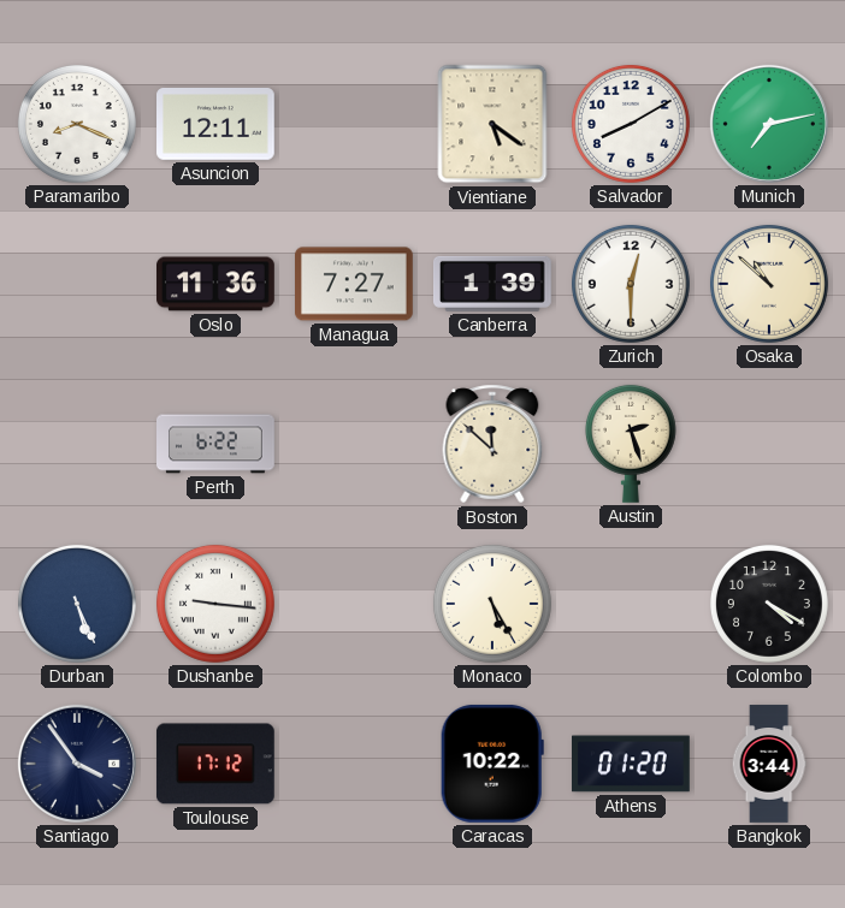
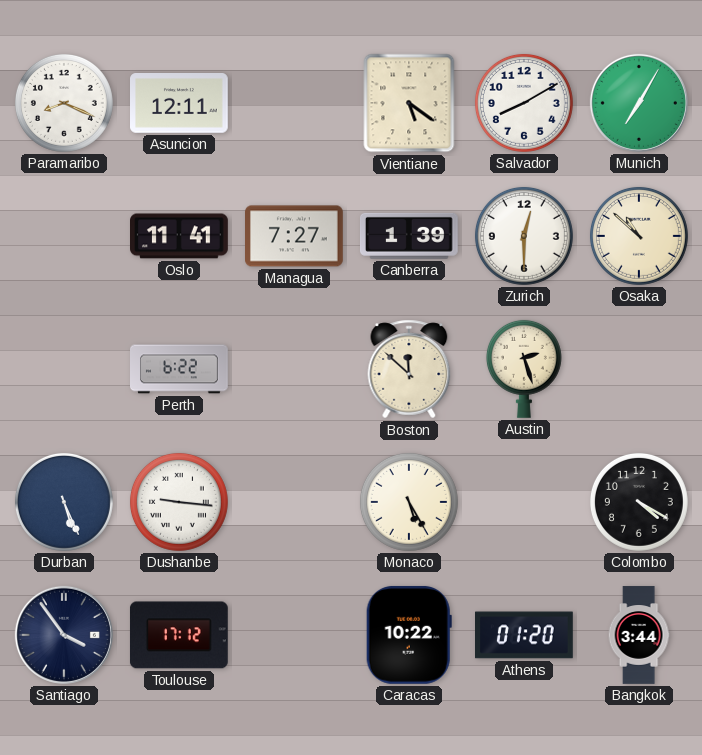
Munich: 7:13 -> 7:05 (639, 103)
Oslo: 11:36 -> 11:41 (180, 236)
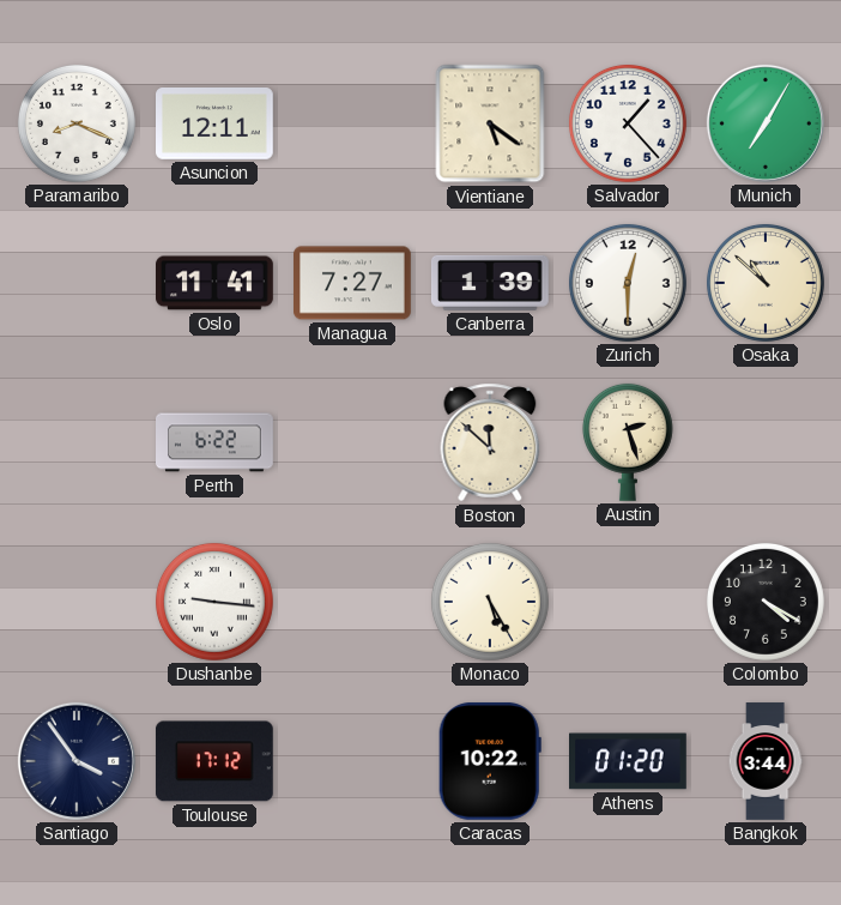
Salvador: 8:10 -> 1:23 (628, 123)
Durban: 5:26 -> none (64, 502)
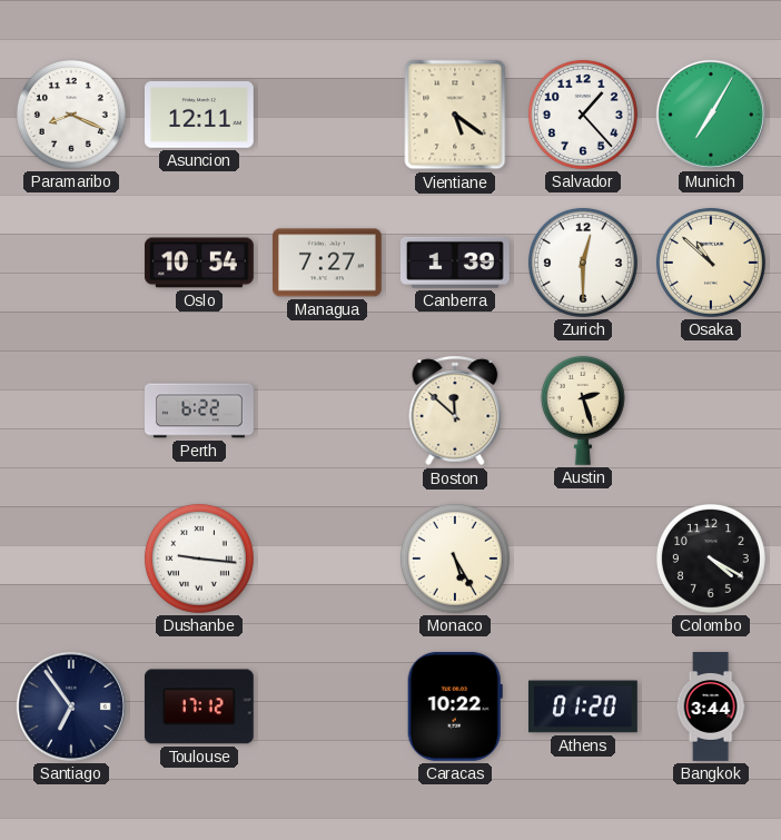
Oslo: 11:41 -> 10:54 (200, 263)
Santiago: 3:54 -> 6:54 (71, 706)
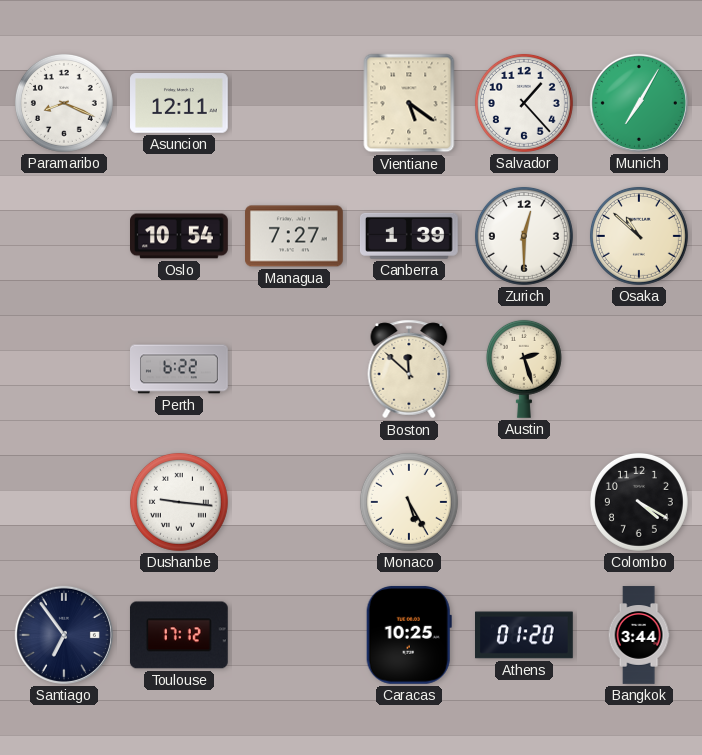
Caracas: 10:22 -> 10:25 (409, 635)
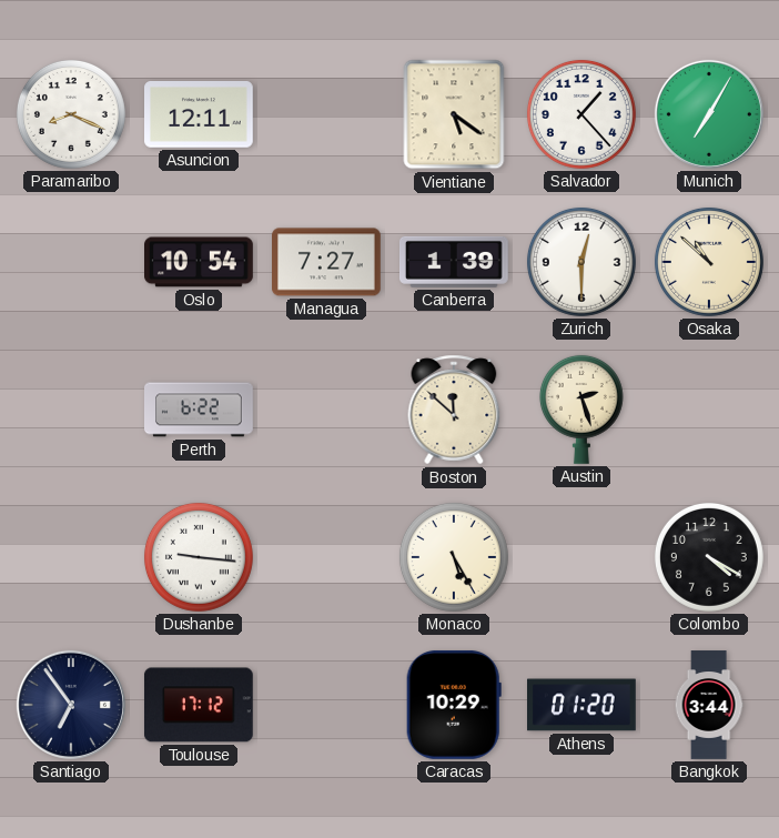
Caracas: 10:25 -> 10:29 (454, 705)
